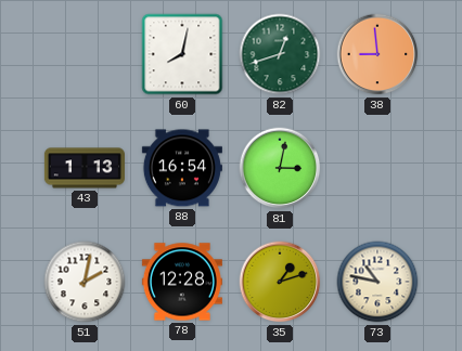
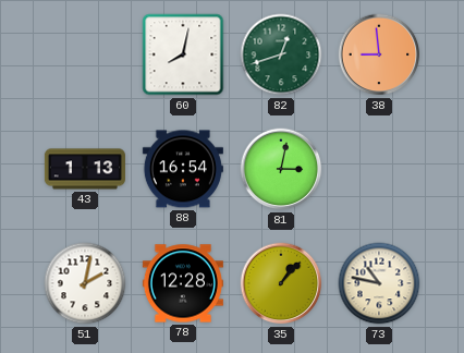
35: 1:12 -> 1:07 (281, 283)
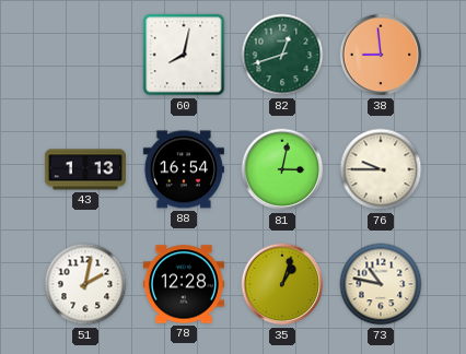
76: none -> 9:45 (381, 169)
35: 1:07 -> 1:03 (282, 284)
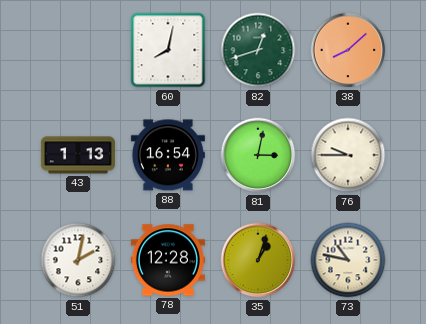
38: 8:59 -> 8:08 (348, 50)
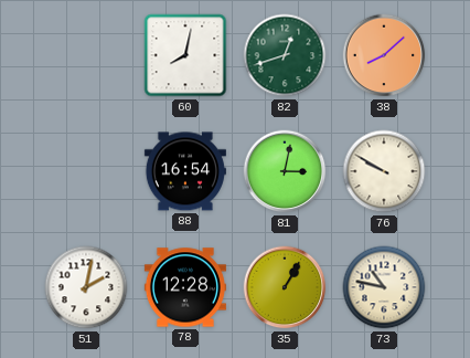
43: 1:13 -> none (78, 155)
76: 9:45 -> 9:50 (384, 171)
35: 1:03 -> 1:05 (285, 287)
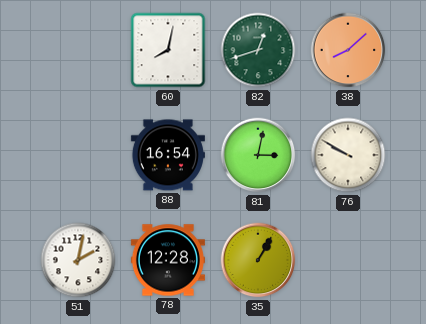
73: 10:47 -> none (384, 287)
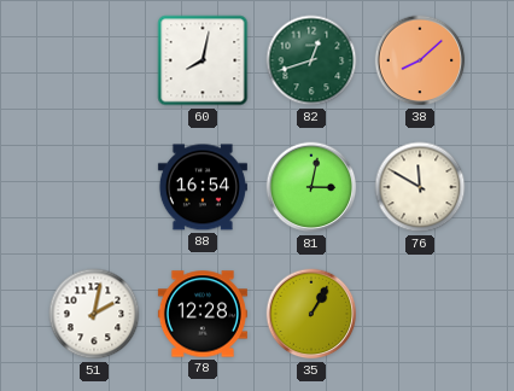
76: 9:50 -> 11:50 (420, 187)
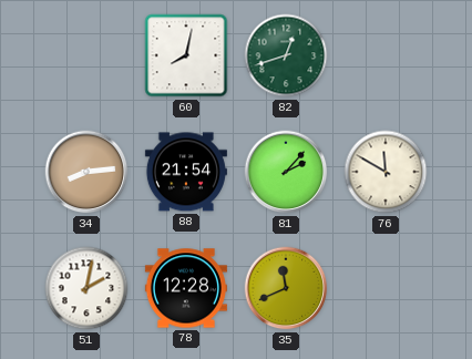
38: 8:08 -> none (420, 60)
34: none -> 8:14 (86, 172)
88: 16:54 -> 21:54 (186, 172)
81: 3:02 -> 2:07 (286, 172)
35: 1:05 -> 11:41 (286, 288)
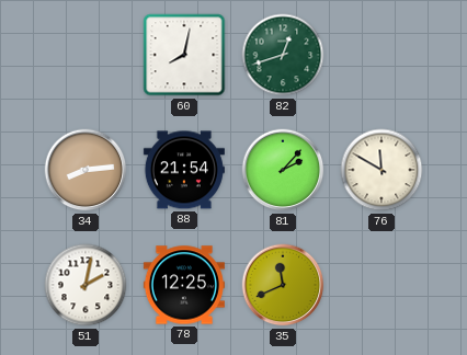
78: 12:28 -> 12:25 (184, 285)
